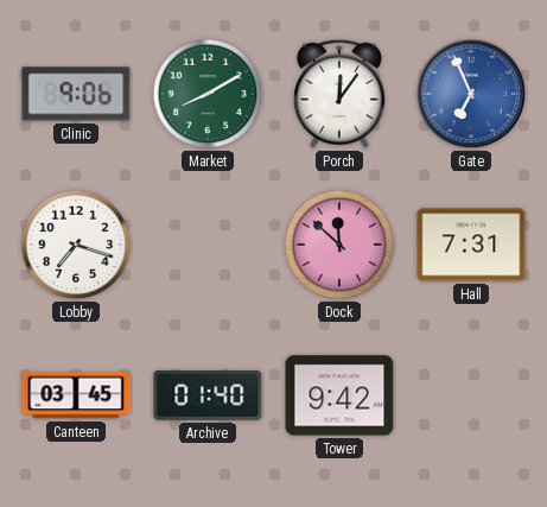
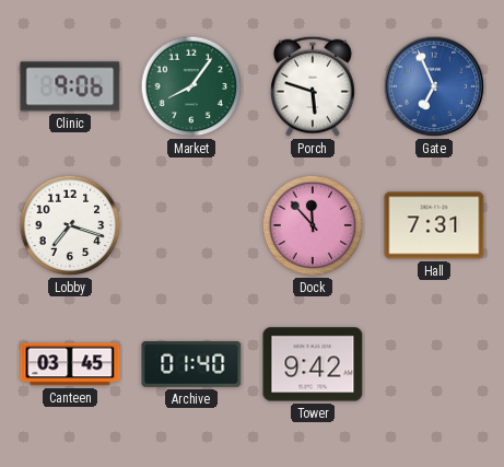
Market: 8:10 -> 8:06 (191, 86)
Porch: 12:06 -> 5:48 (314, 86)
Dock: 11:52 -> 11:53 (313, 225)
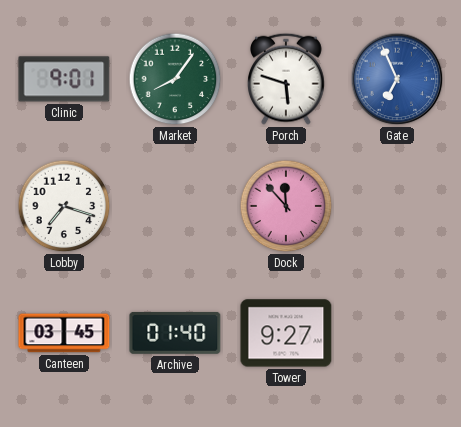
Clinic: 9:06 -> 9:01 (64, 79)
Hall: 7:31 -> none (434, 225)
Tower: 9:42 -> 9:27 (286, 333)
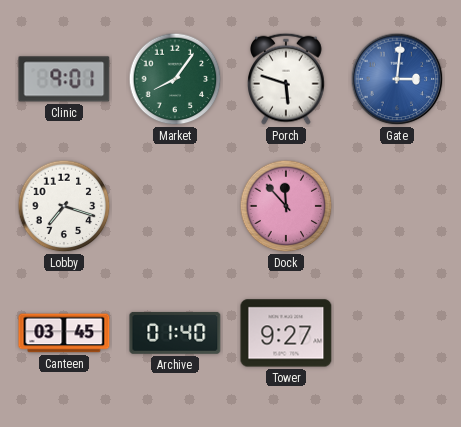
Gate: 6:56 -> 3:01 (397, 79)
